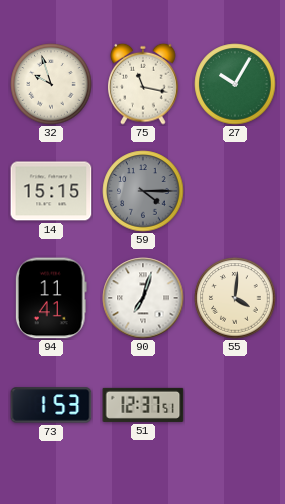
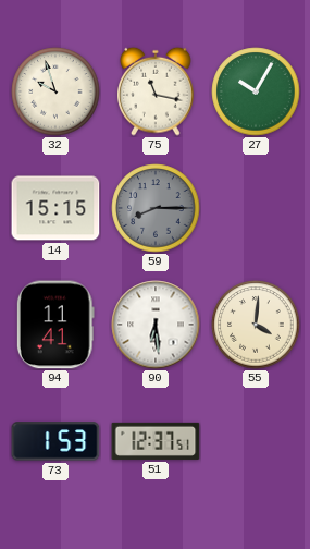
59: 4:15 -> 8:15 (156, 208)
90: 7:03 -> 6:29 (156, 325)
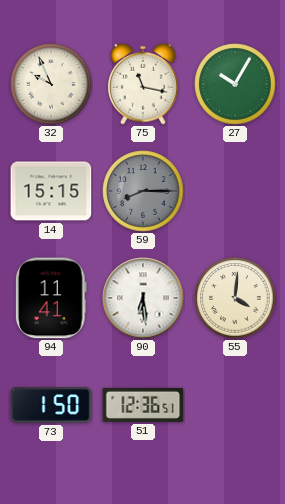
32: 9:57 -> 9:56 (51, 84)
73: 1:53 -> 1:50 (51, 405)
51: 12:37 -> 12:36 (143, 405)
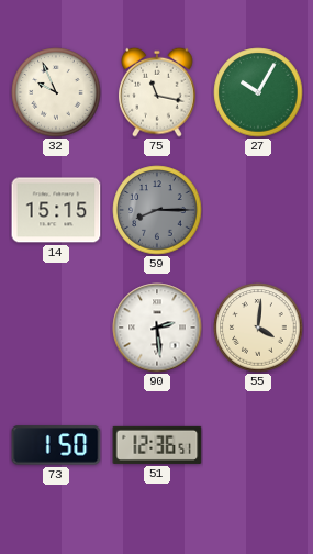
94: 11:41 -> none (51, 298)
90: 6:29 -> 2:29 (157, 328)
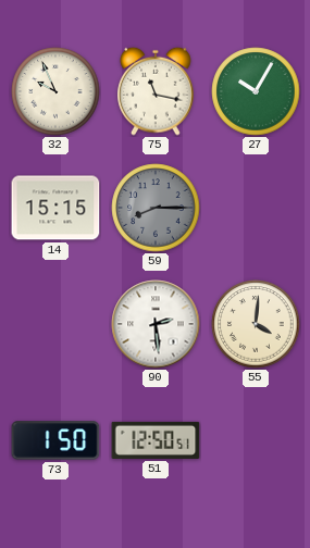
51: 12:36 -> 12:50 (156, 440)
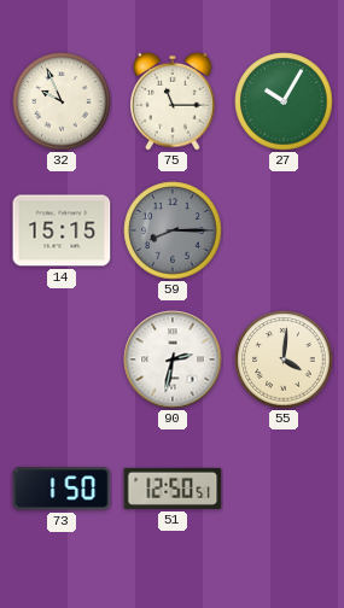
75: 11:17 -> 11:15 (173, 101)
90: 2:29 -> 2:32 (173, 359)
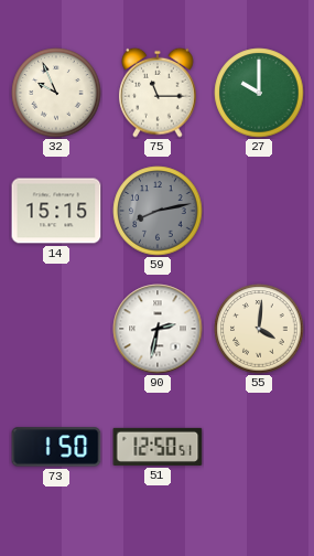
27: 10:05 -> 10:00 (259, 93)
59: 8:15 -> 8:13 (158, 211)
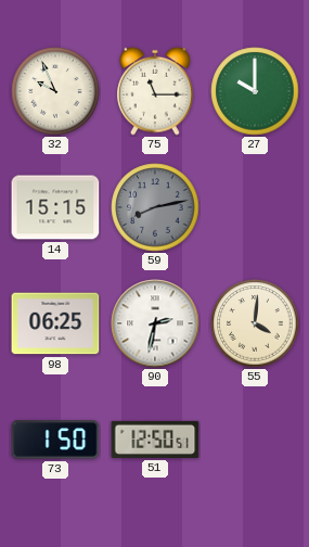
98: none -> 06:25 (55, 323)
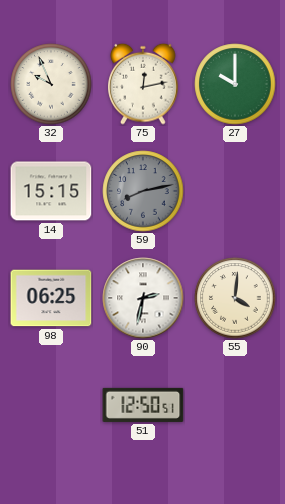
75: 11:15 -> 12:13 (143, 84)
73: 1:50 -> none (55, 440)
